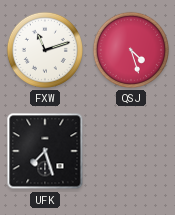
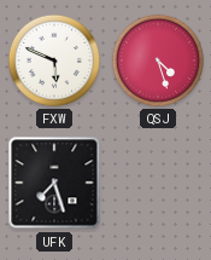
FXW: 11:12 -> 5:49 (54, 60)
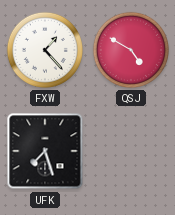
FXW: 5:49 -> 1:23 (45, 50)
QSJ: 4:27 -> 4:50 (131, 50)
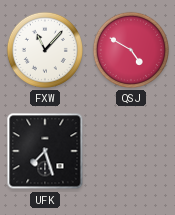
FXW: 1:23 -> 11:07 (45, 50)
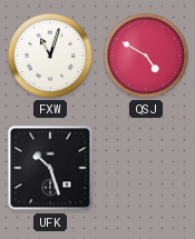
FXW: 11:07 -> 11:03 (50, 56)
UFK: 7:27 -> 10:27 (50, 168)
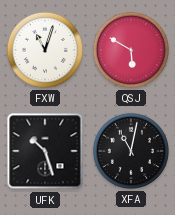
QSJ: 4:50 -> 5:50 (131, 50)
XFA: none -> 11:02 (131, 151)
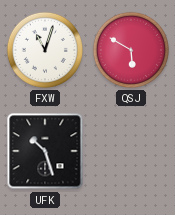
XFA: 11:02 -> none (131, 151)
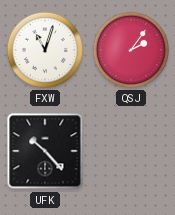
QSJ: 5:50 -> 2:06 (131, 50)
UFK: 10:27 -> 10:23 (45, 151)
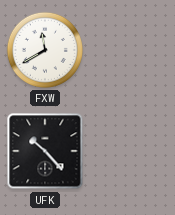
FXW: 11:03 -> 11:40 (45, 50)
QSJ: 2:06 -> none (131, 50)
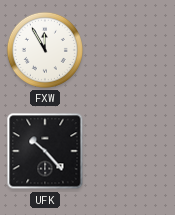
FXW: 11:40 -> 11:55 (45, 50)
